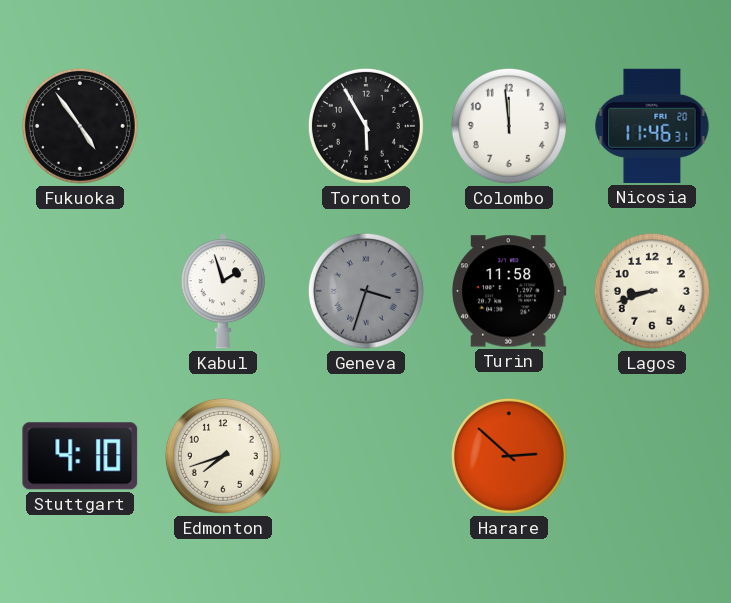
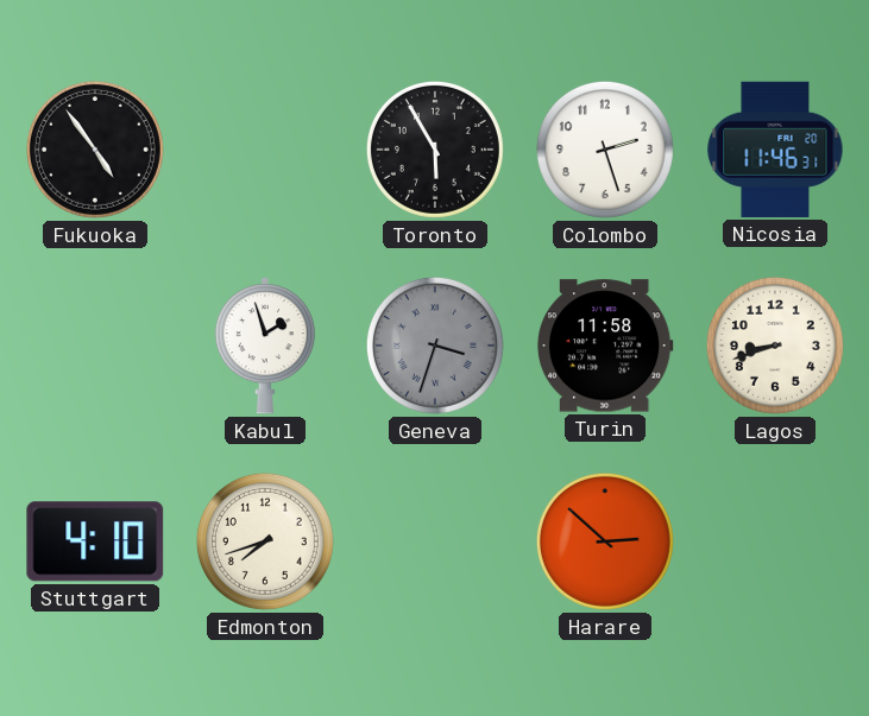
Colombo: 11:59 -> 2:27 (605, 150)
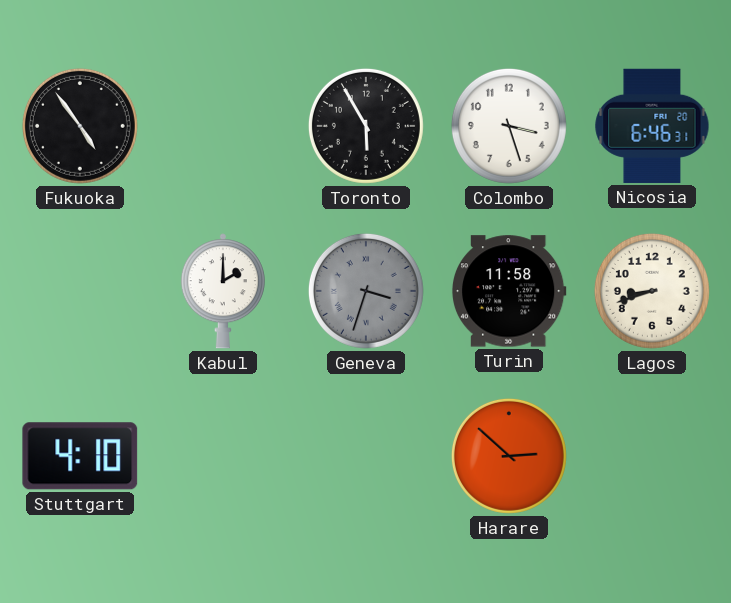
Colombo: 2:27 -> 3:27 (509, 126)
Nicosia: 11:46 -> 6:46 (652, 126)
Kabul: 1:57 -> 2:00 (223, 291)
Edmonton: 7:42 -> none (265, 541)
